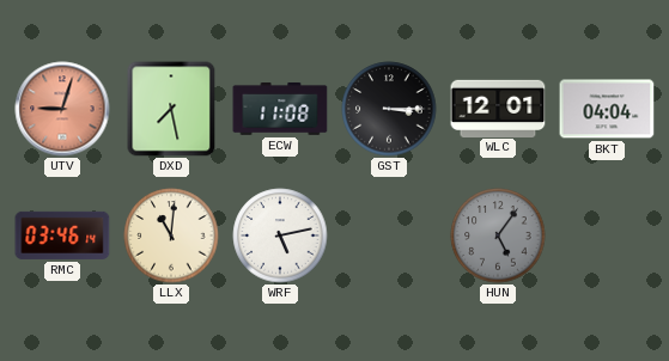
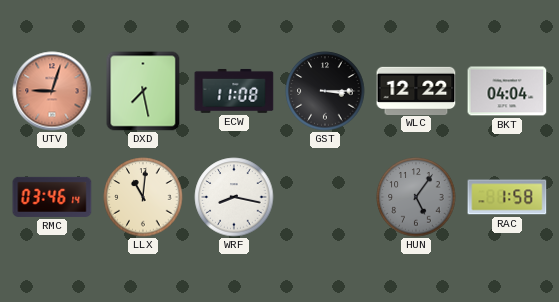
WLC: 12:01 -> 12:22 (416, 90)
WRF: 5:13 -> 8:17 (234, 197)
RAC: none -> 1:58 (507, 197)
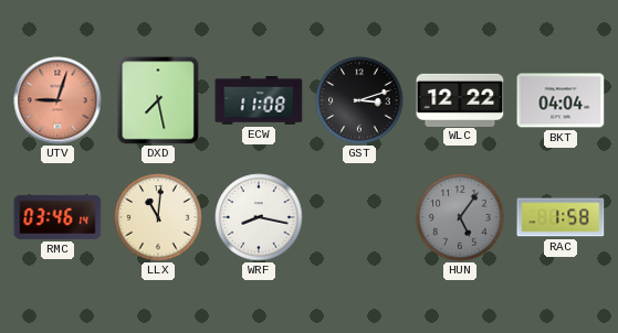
GST: 3:15 -> 3:12 (359, 100)
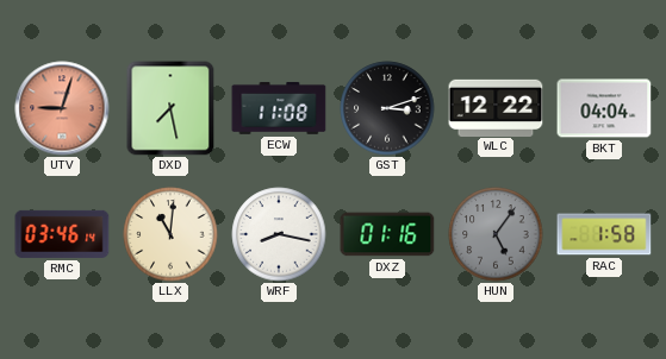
DXZ: none -> 01:16 (387, 234)
